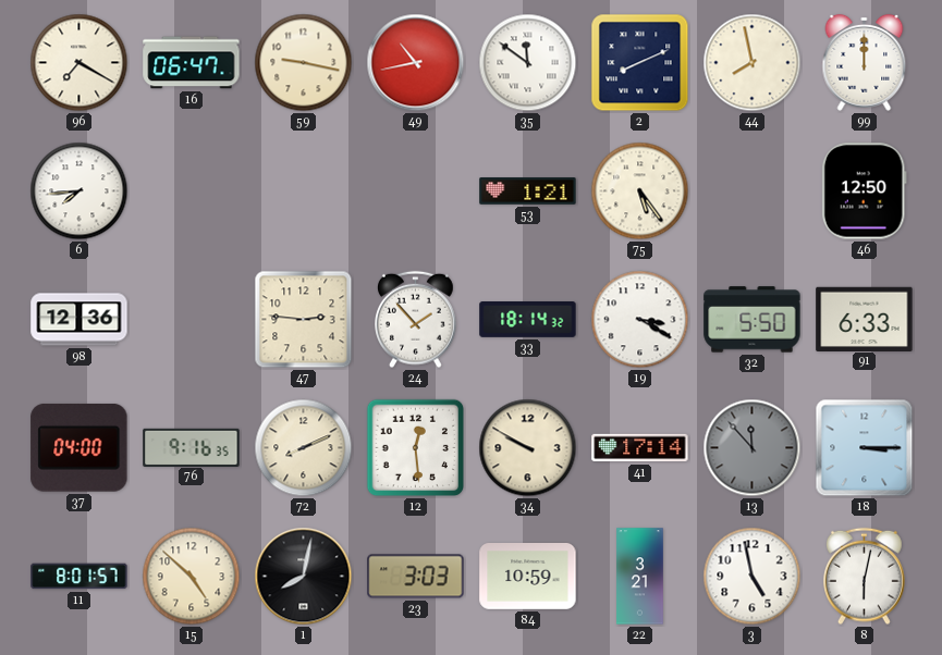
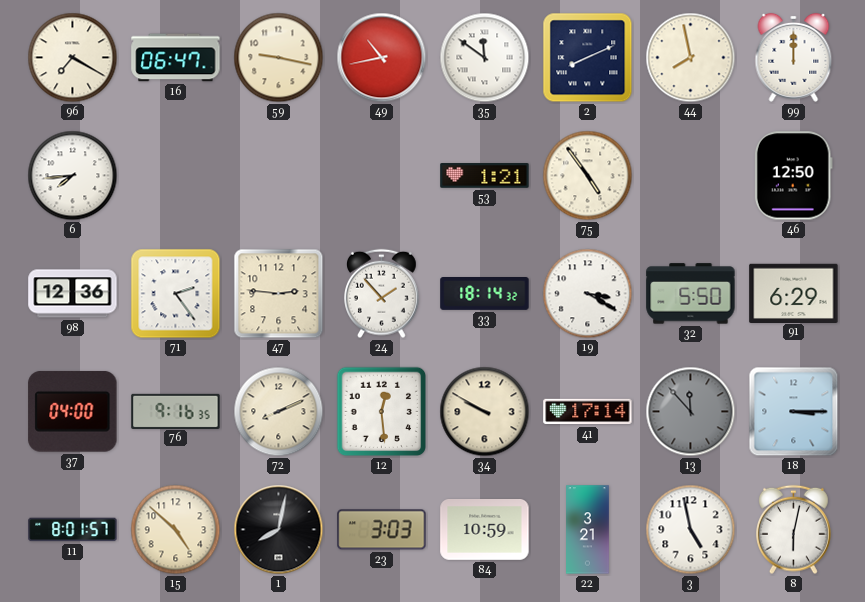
75: 5:24 -> 4:54 (588, 176)
71: none -> 2:24 (176, 294)
91: 6:33 -> 6:29 (794, 293)
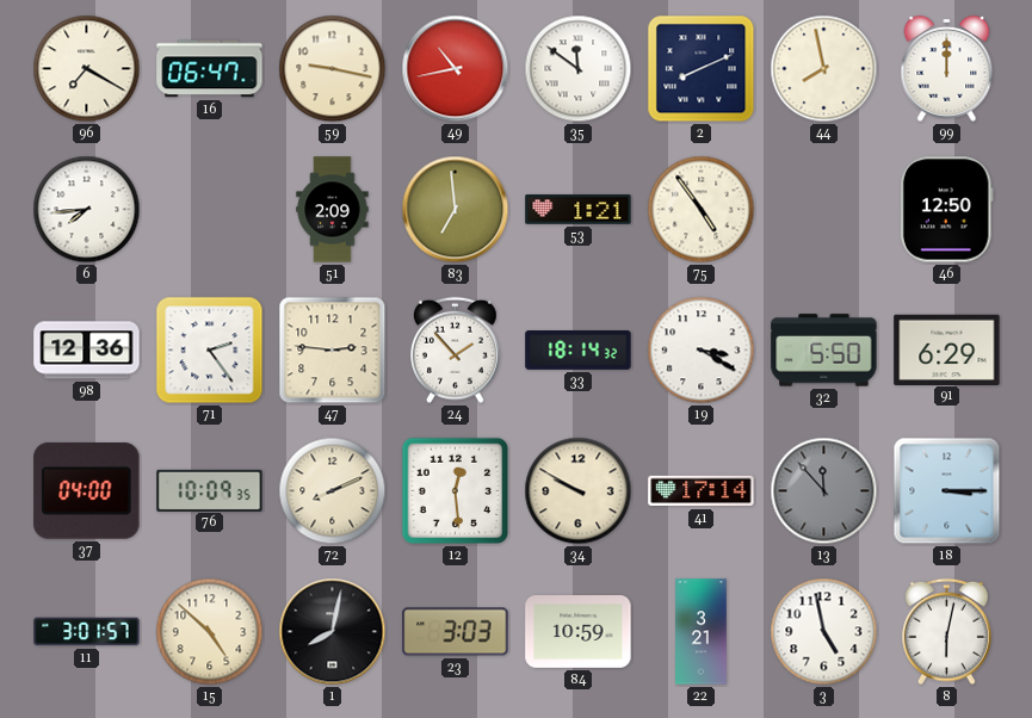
51: none -> 2:09 (333, 210)
83: none -> 6:59 (456, 210)
76: 9:16 -> 10:09 (210, 490)
11: 8:01 -> 3:01 (87, 632)
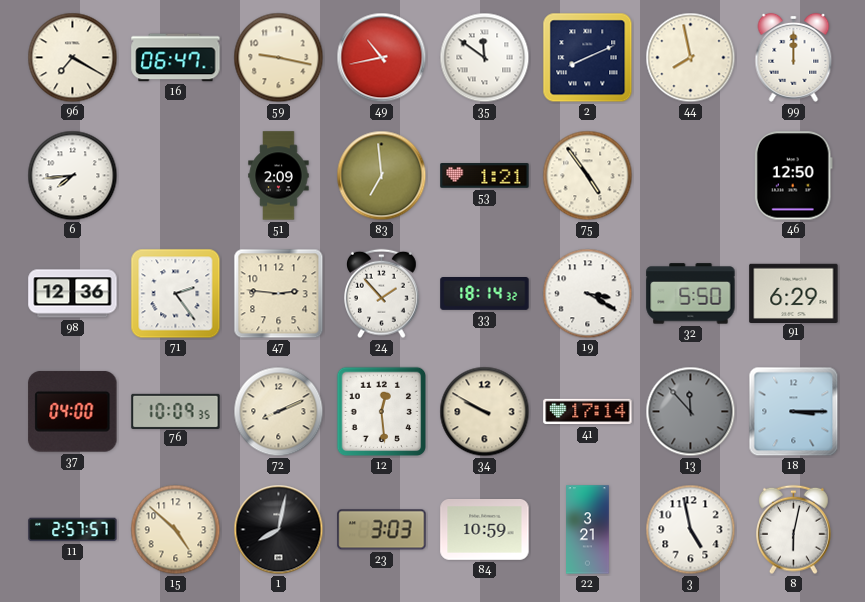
11: 3:01 -> 2:57 (73, 530)
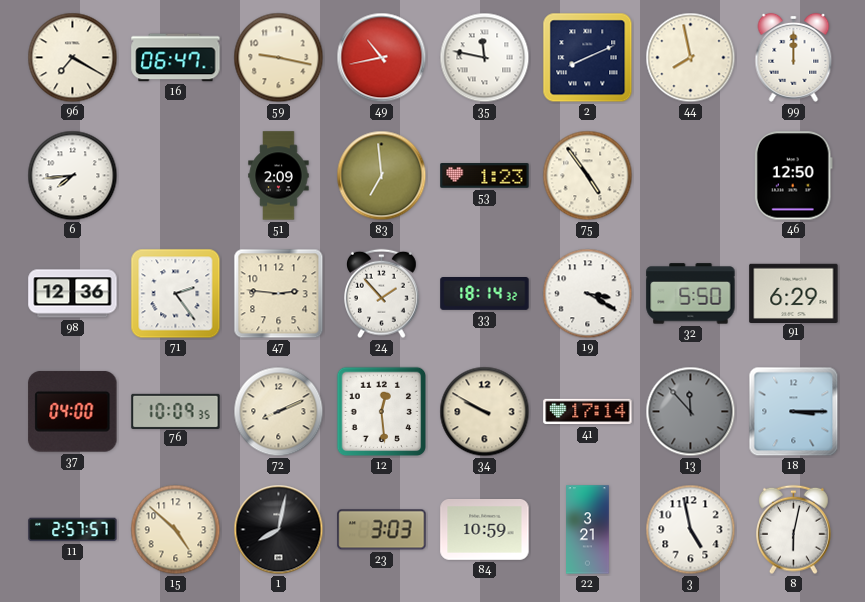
35: 11:51 -> 11:47 (485, 58)
53: 1:21 -> 1:23 (485, 176)
